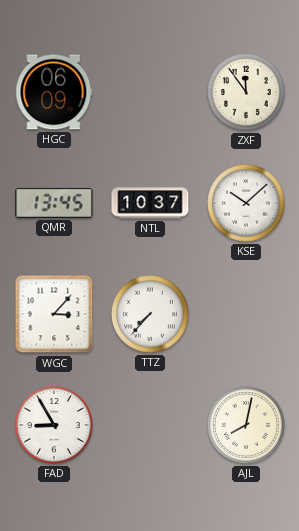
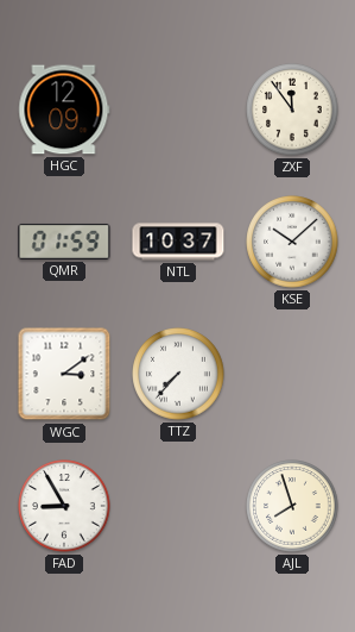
HGC: 06:09 -> 12:09 (64, 109)
QMR: 13:45 -> 01:59 (64, 242)
WGC: 3:07 -> 3:09 (64, 374)
AJL: 8:02 -> 7:57 (292, 506)
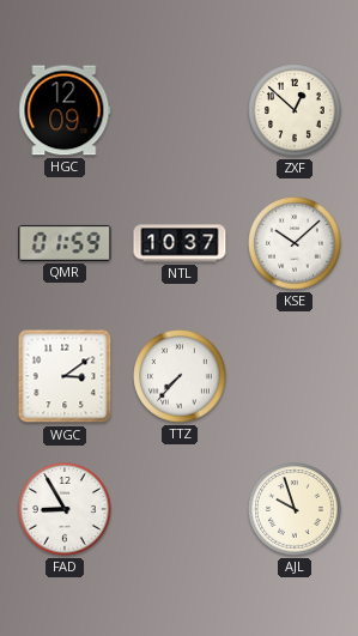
ZXF: 11:54 -> 12:52 (295, 110)
AJL: 7:57 -> 9:57 (295, 509)
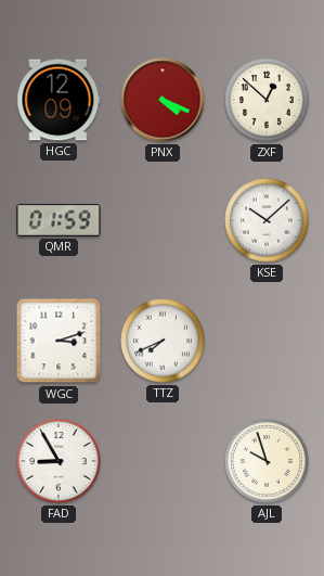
PNX: none -> 4:19 (163, 100)
NTL: 10:37 -> none (180, 243)
WGC: 3:09 -> 3:12 (59, 341)
TTZ: 7:37 -> 7:41 (163, 341)
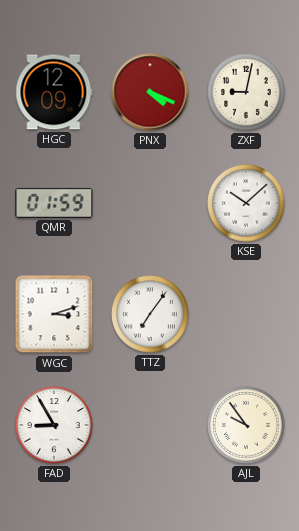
ZXF: 12:52 -> 9:02 (246, 92)
TTZ: 7:41 -> 7:06 (150, 314)
AJL: 9:57 -> 9:54 (246, 425)
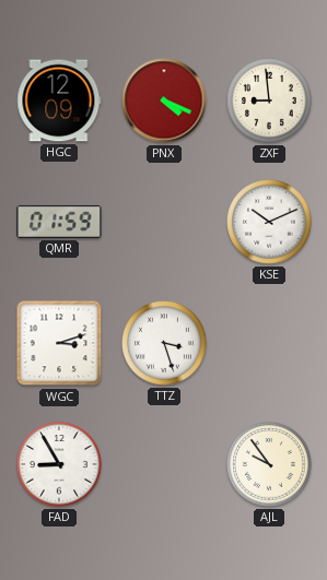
ZXF: 9:02 -> 8:59 (269, 100)
KSE: 10:08 -> 10:11 (269, 222)
TTZ: 7:06 -> 3:27 (164, 343)
